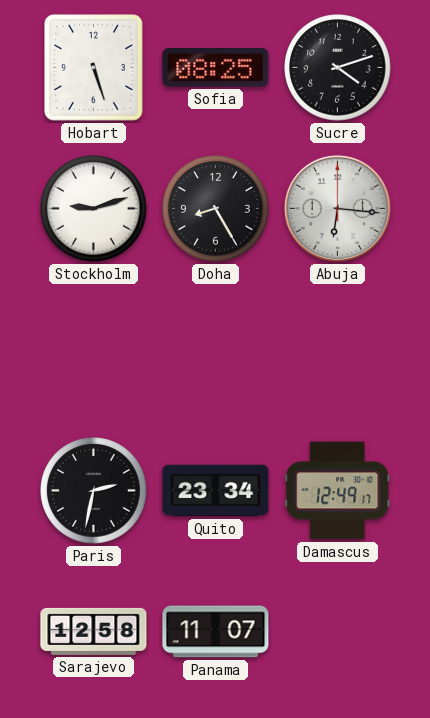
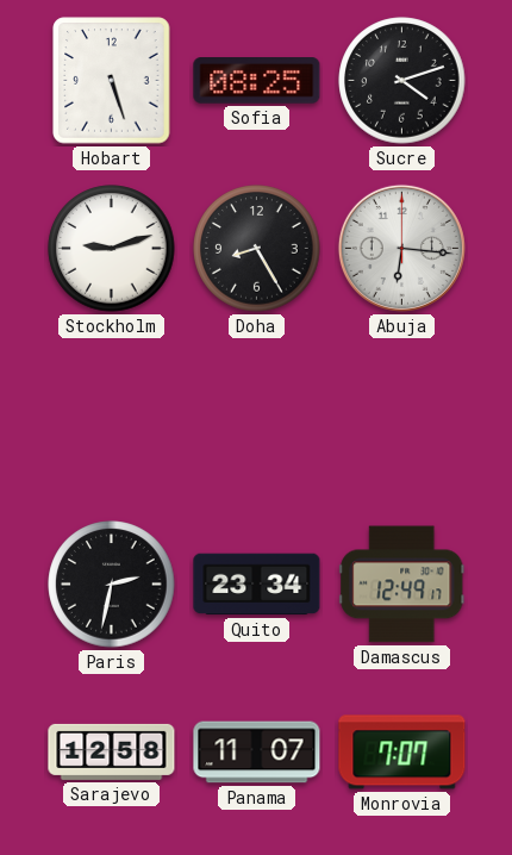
Monrovia: none -> 7:07 (402, 753)
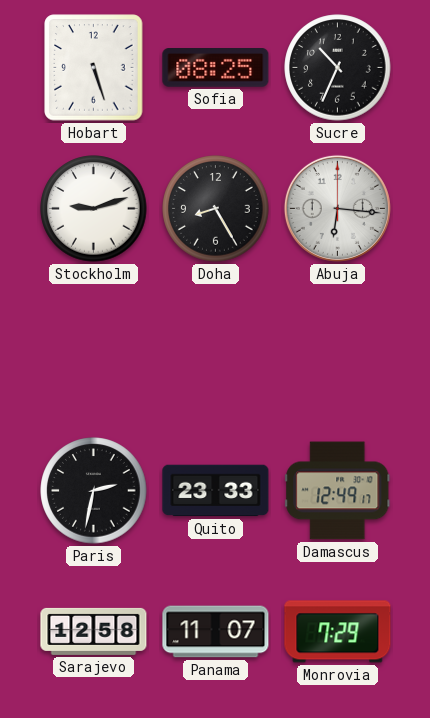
Sucre: 4:12 -> 10:34 (338, 68)
Quito: 23:34 -> 23:33 (216, 491)
Monrovia: 7:07 -> 7:29 (338, 632)
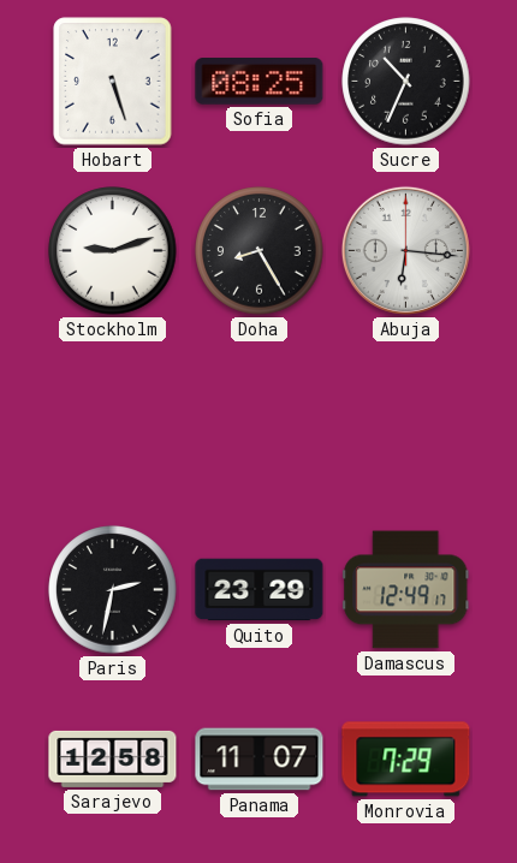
Quito: 23:33 -> 23:29 (260, 590)
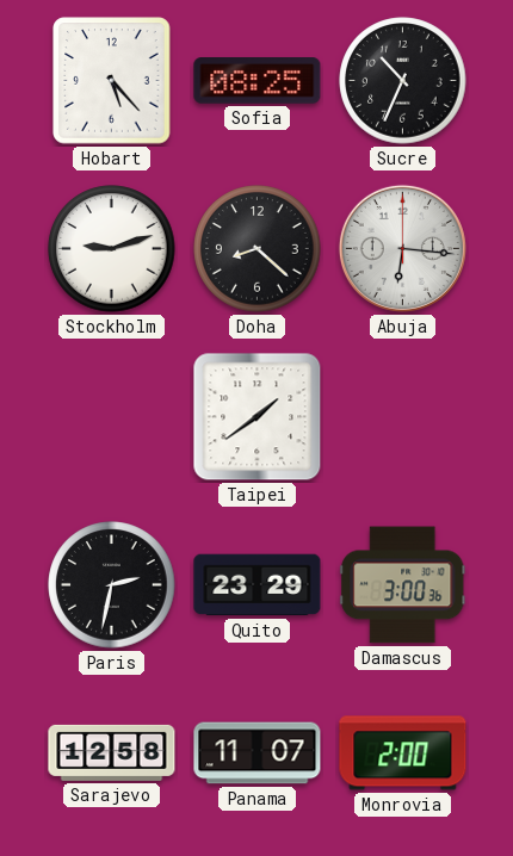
Hobart: 5:27 -> 5:23 (112, 81)
Doha: 8:25 -> 8:22 (258, 249)
Taipei: none -> 1:39 (258, 417)
Damascus: 12:49 -> 3:00 (403, 585)
Monrovia: 7:29 -> 2:00 (403, 753)
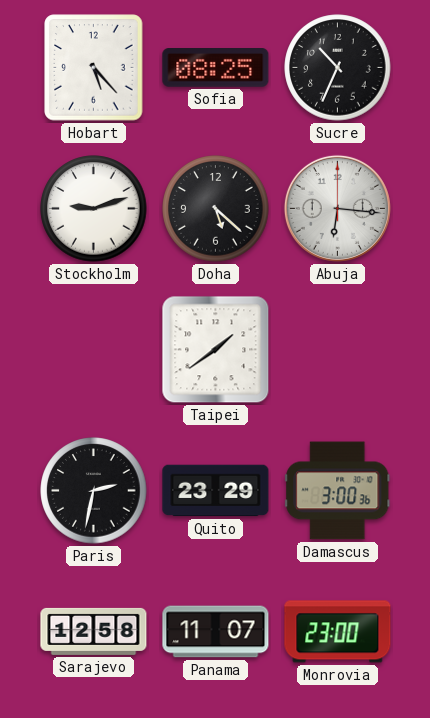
Doha: 8:22 -> 5:22 (216, 209)
Monrovia: 2:00 -> 23:00 (338, 632)
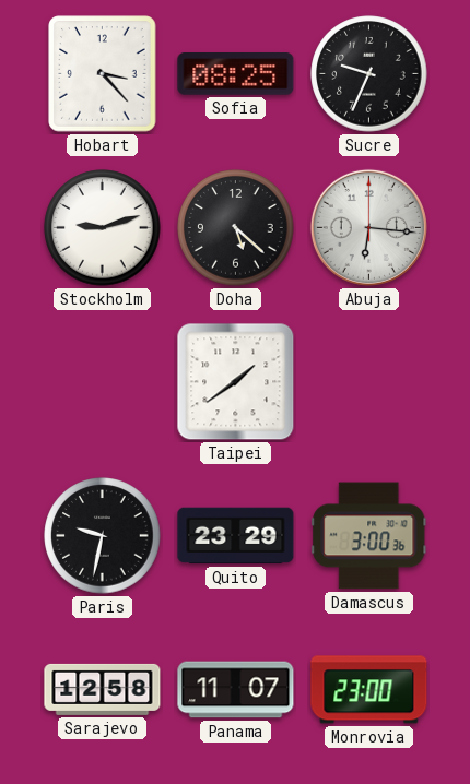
Hobart: 5:23 -> 3:23 (103, 74)
Sucre: 10:34 -> 9:34 (369, 74)
Paris: 2:32 -> 9:32 (103, 536)
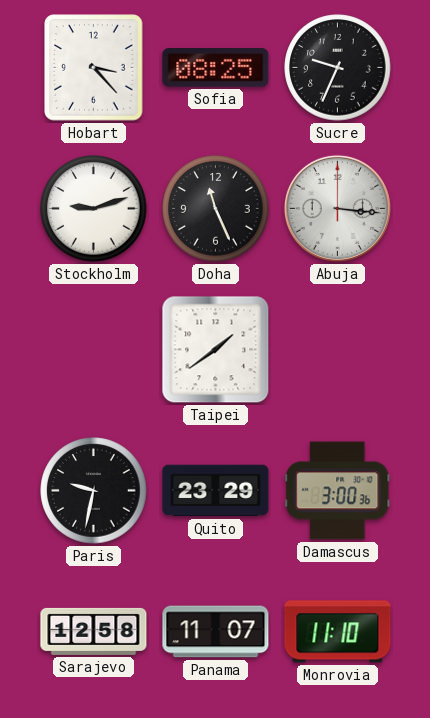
Doha: 5:22 -> 11:26 (216, 209)
Abuja: 6:16 -> 3:16 (337, 208)
Monrovia: 23:00 -> 11:10 (338, 632)
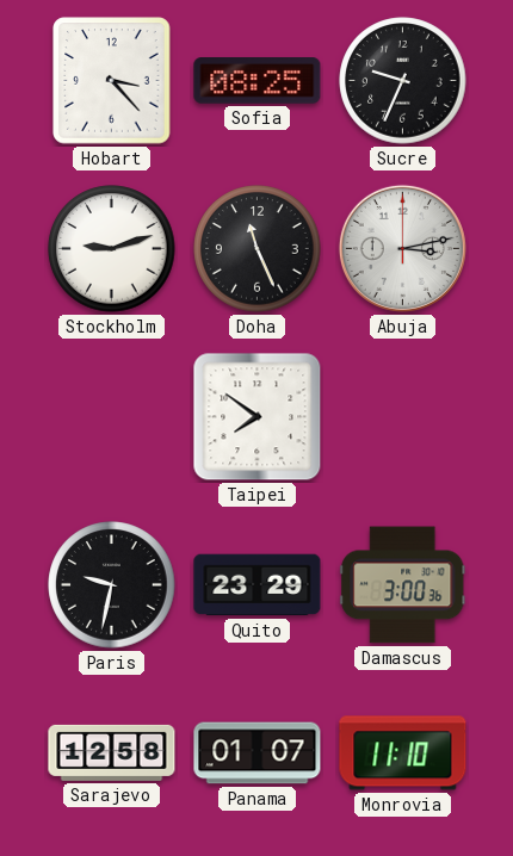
Abuja: 3:16 -> 3:13 (402, 248)
Taipei: 1:39 -> 7:51 (258, 417)
Panama: 11:07 -> 01:07 (258, 753)
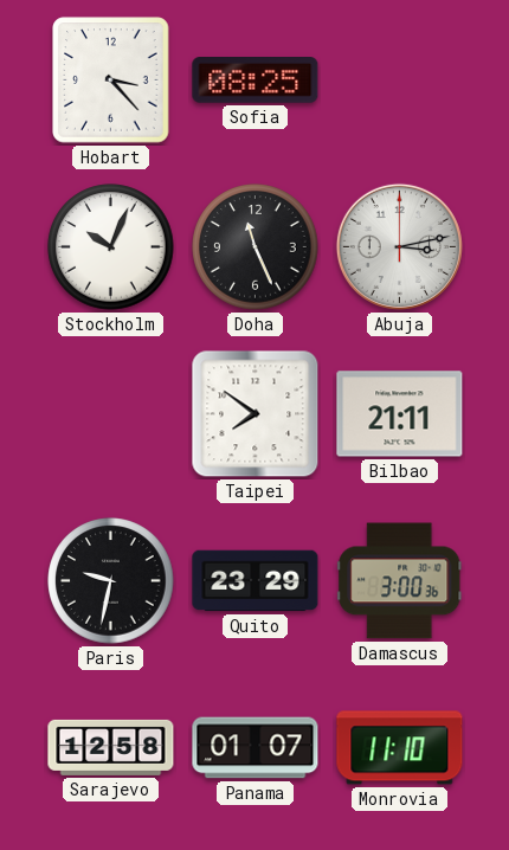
Sucre: 9:34 -> none (403, 81)
Stockholm: 9:12 -> 10:04 (111, 247)
Bilbao: none -> 21:11 (400, 414)
